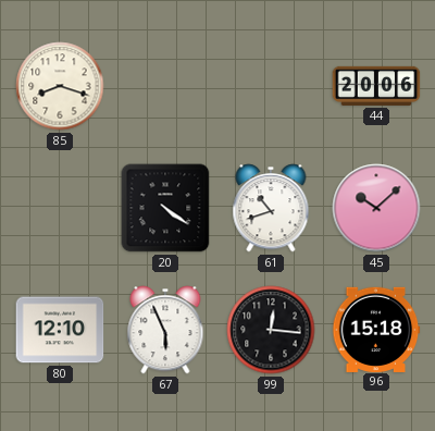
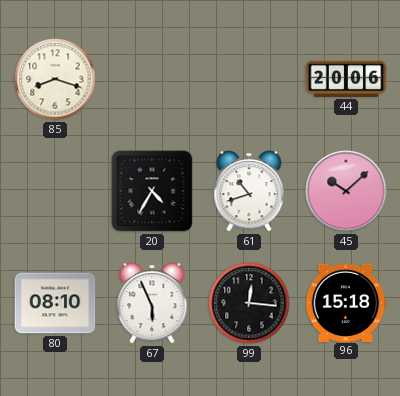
20: 4:21 -> 4:35 (152, 191)
80: 12:10 -> 08:10 (55, 303)
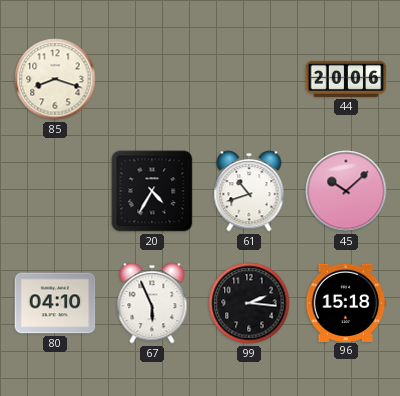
80: 08:10 -> 04:10 (55, 303)
99: 12:16 -> 2:16 (249, 303)
